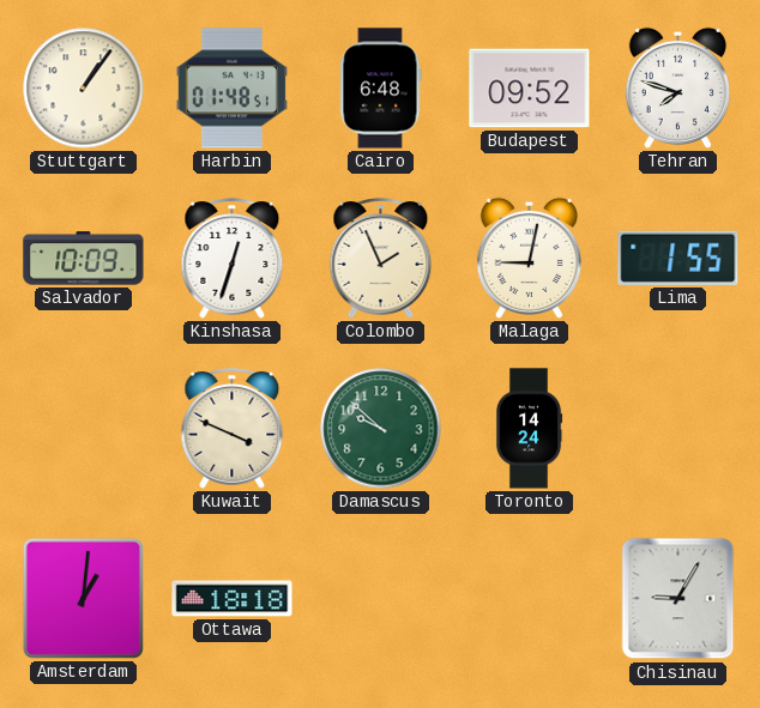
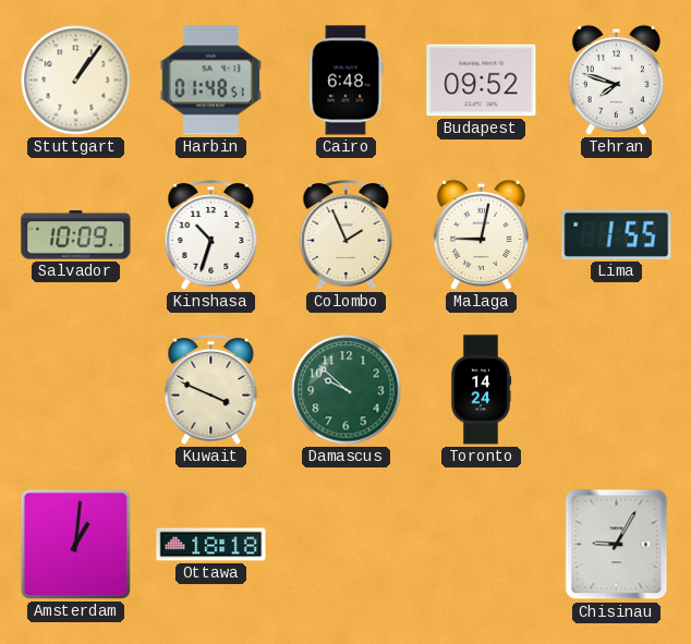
Kinshasa: 12:33 -> 10:33 (211, 235)
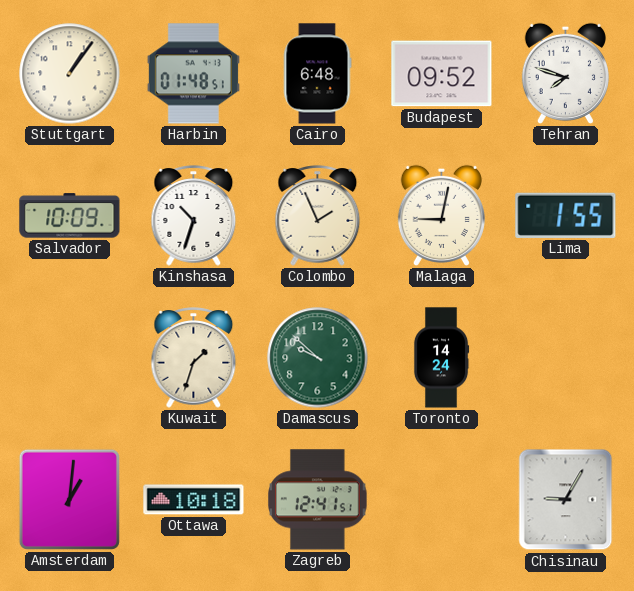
Kuwait: 3:49 -> 1:33 (194, 358)
Ottawa: 18:18 -> 10:18 (194, 500)
Zagreb: none -> 12:41 (318, 500)
